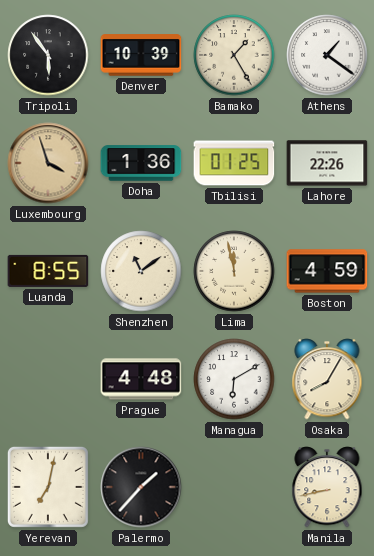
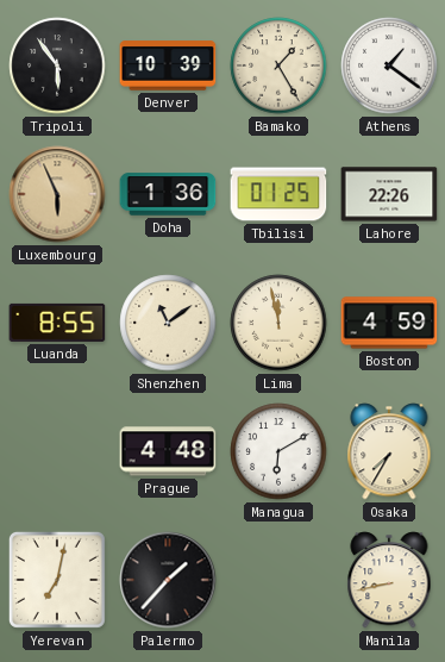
Luxembourg: 3:57 -> 5:56 (57, 194)
Osaka: 8:05 -> 7:35 (389, 451)
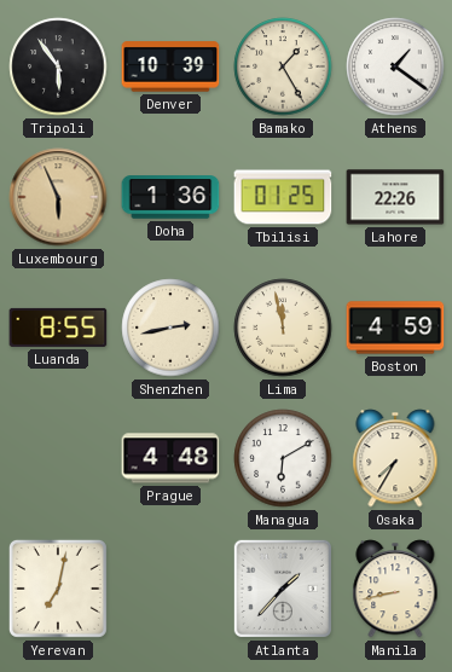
Shenzhen: 11:09 -> 2:43 (170, 328)
Palermo: 1:37 -> none (168, 580)
Atlanta: none -> 1:37 (283, 589)
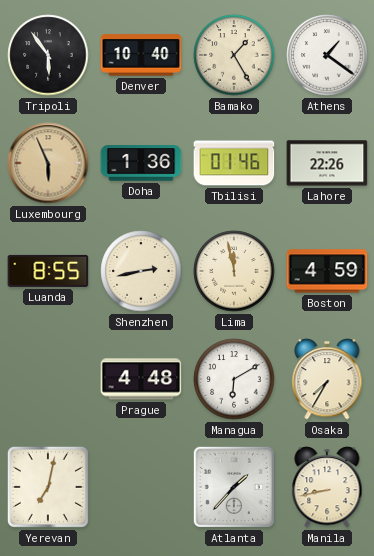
Denver: 10:39 -> 10:40 (141, 55)
Tbilisi: 01:25 -> 01:46 (234, 163)
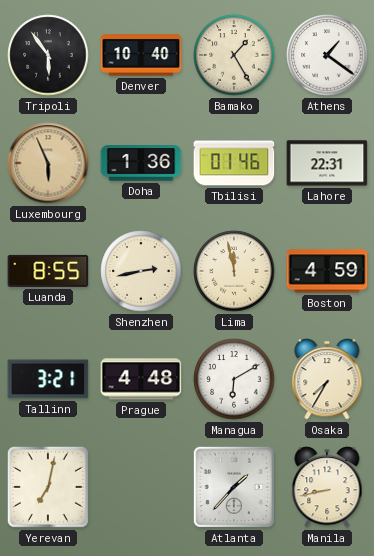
Lahore: 22:26 -> 22:31 (327, 163)
Tallinn: none -> 3:21 (48, 379)
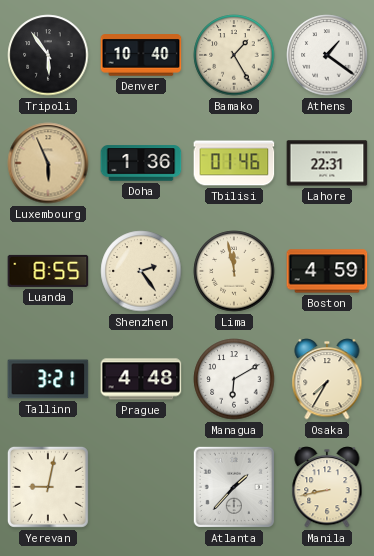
Shenzhen: 2:43 -> 2:24 (141, 271)
Yerevan: 7:02 -> 9:02 (48, 487)
